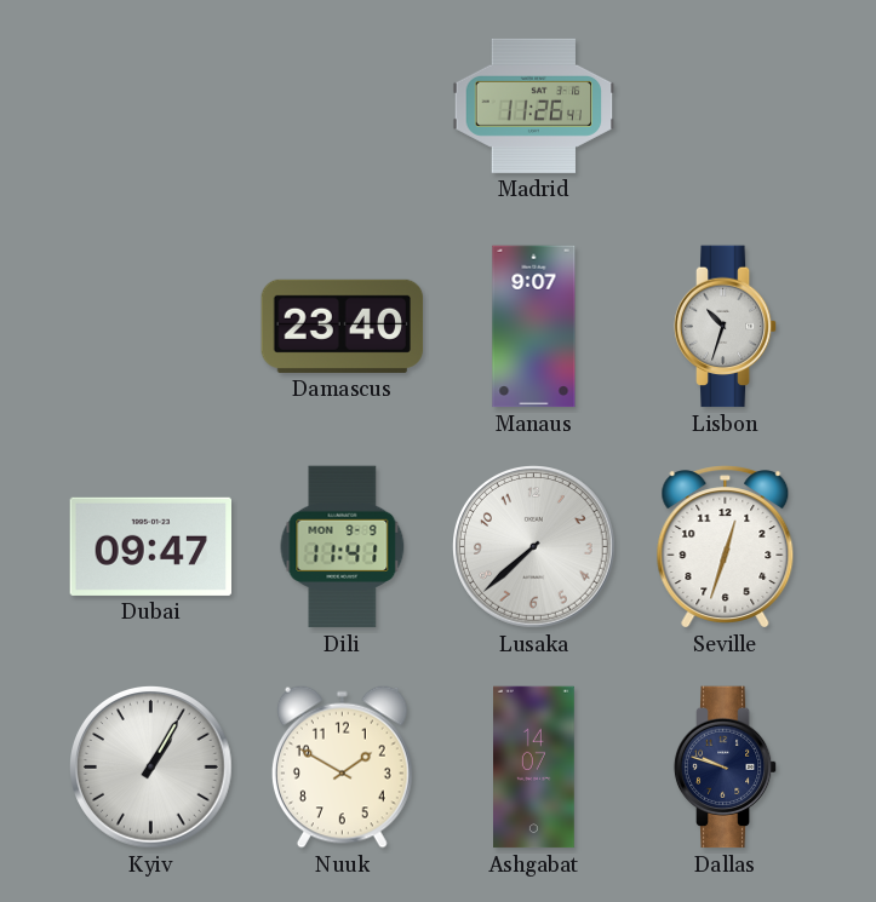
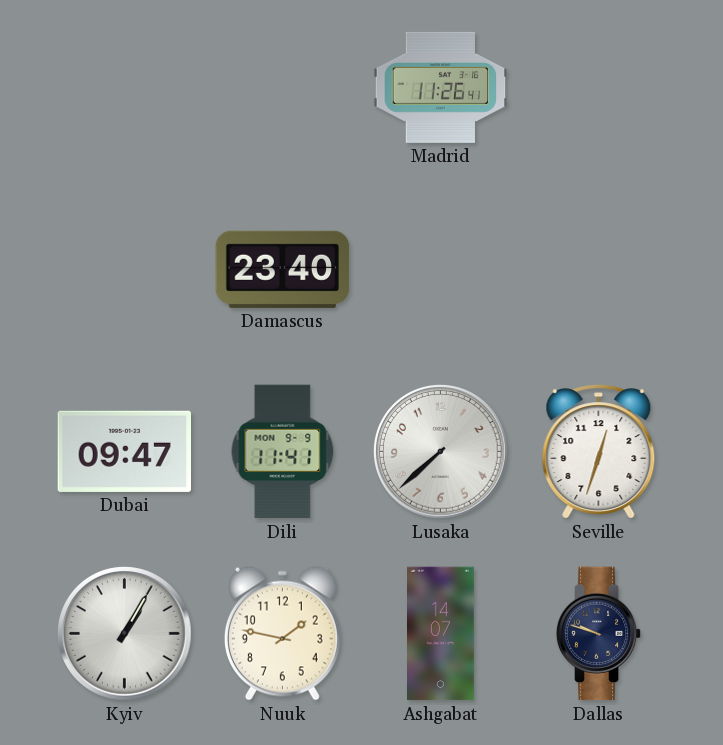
Manaus: 9:07 -> none (534, 327)
Lisbon: 10:33 -> none (726, 327)
Nuuk: 1:50 -> 1:47 (282, 633)
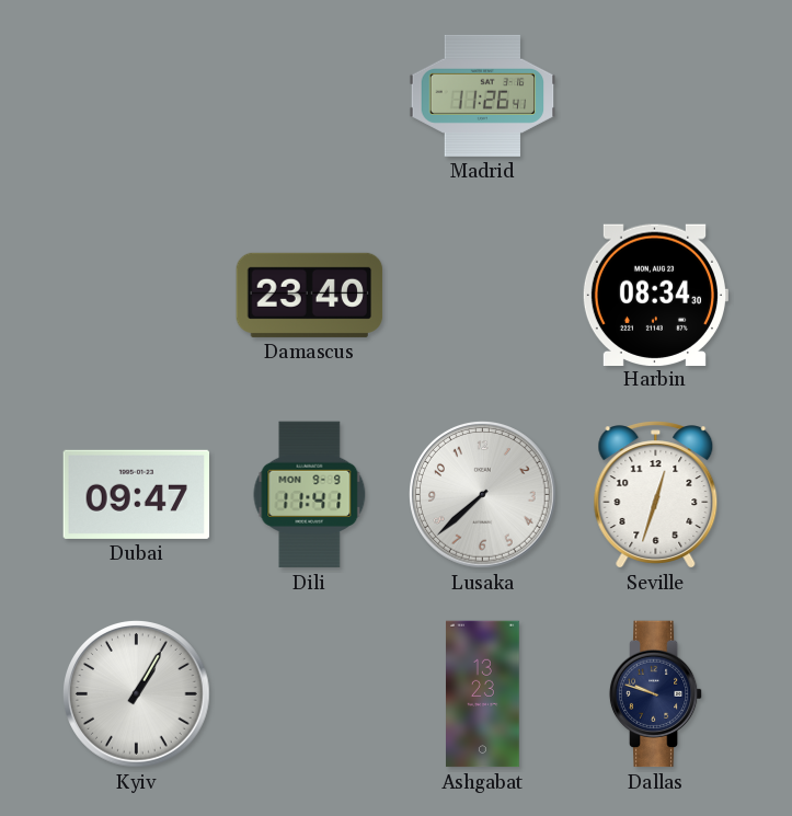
Harbin: none -> 08:34 (654, 295)
Nuuk: 1:47 -> none (282, 633)
Ashgabat: 14:07 -> 13:23 (483, 694)
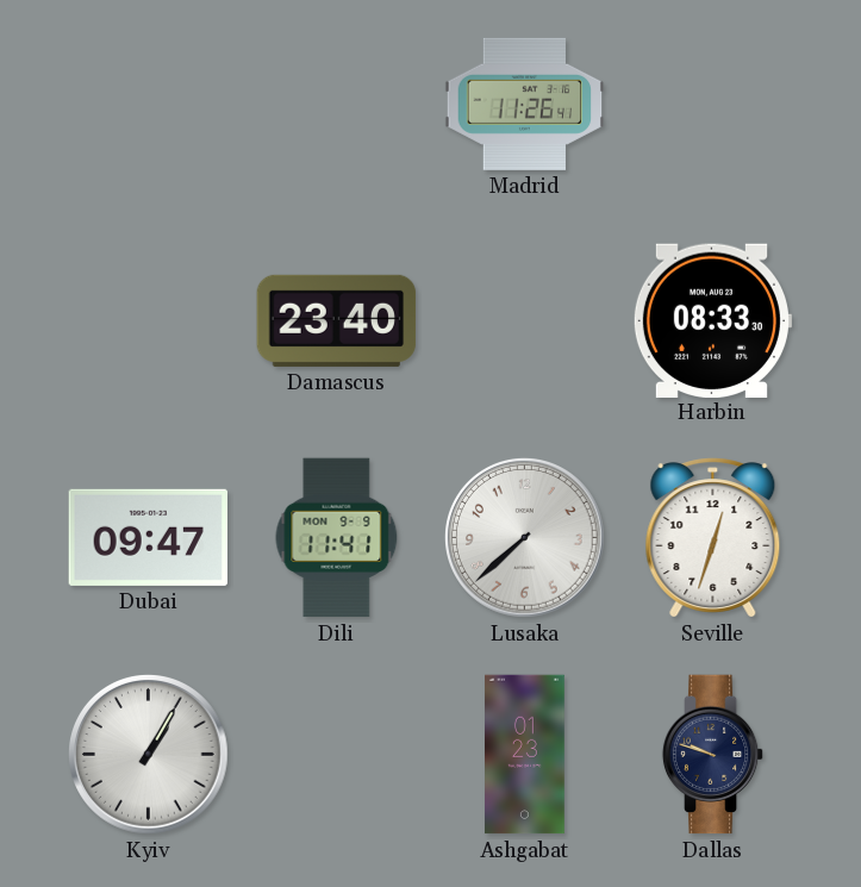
Harbin: 08:34 -> 08:33 (711, 320)
Ashgabat: 13:23 -> 01:23 (525, 755)
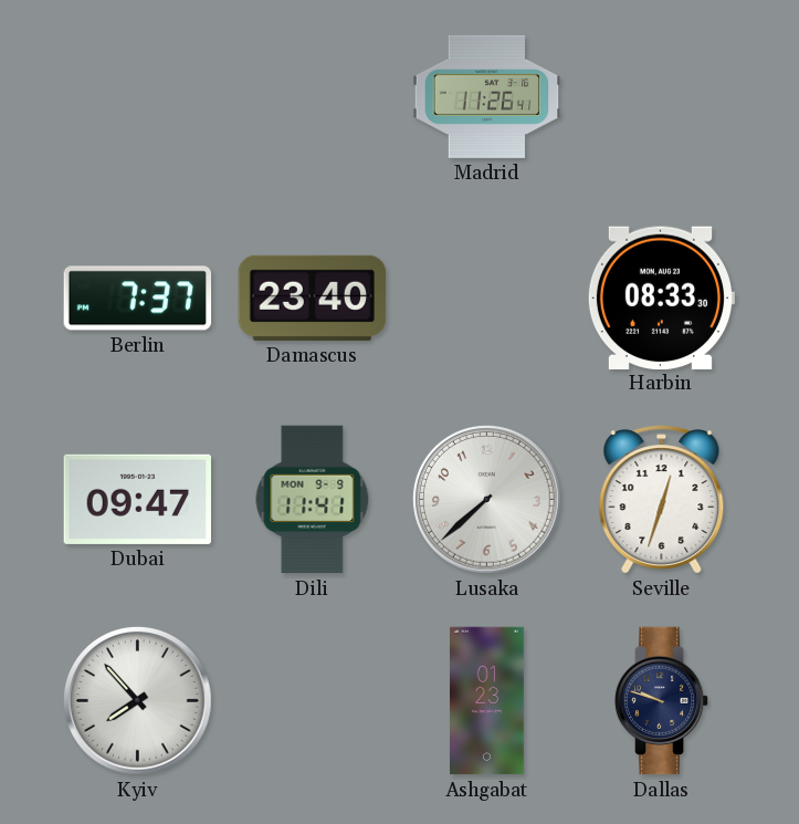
Berlin: none -> 7:37 (138, 299)
Kyiv: 1:05 -> 7:53 (138, 701)
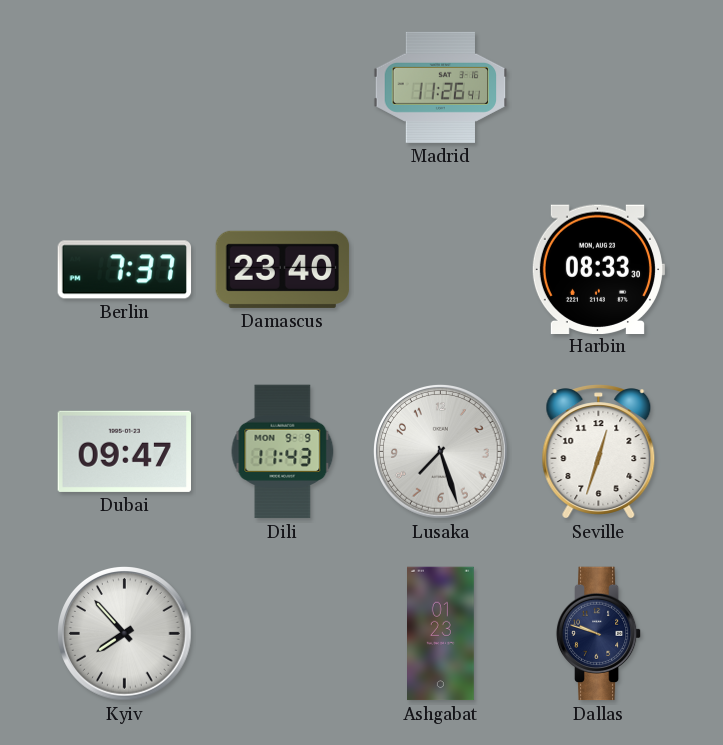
Dili: 11:41 -> 11:43 (283, 452)
Lusaka: 7:38 -> 7:27 (441, 452)
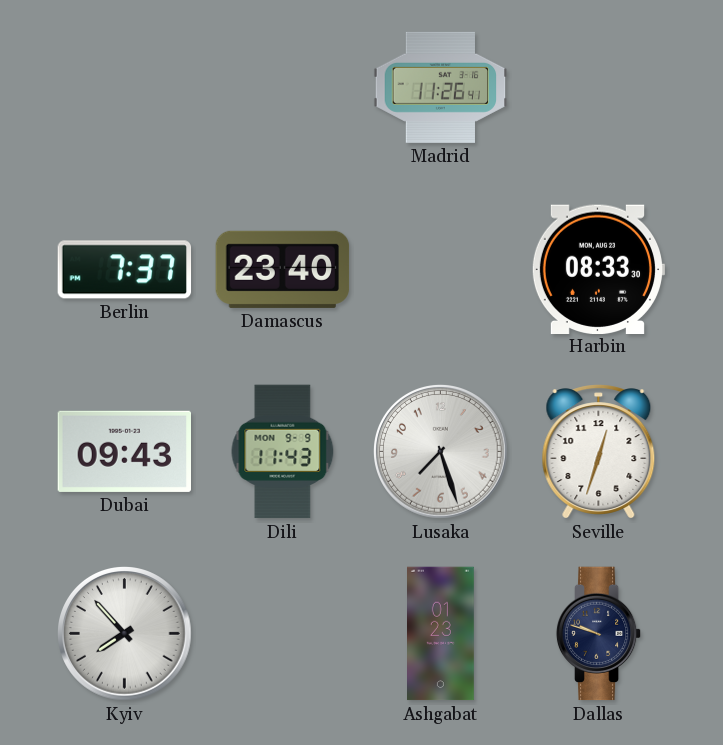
Dubai: 09:47 -> 09:43 (124, 451)
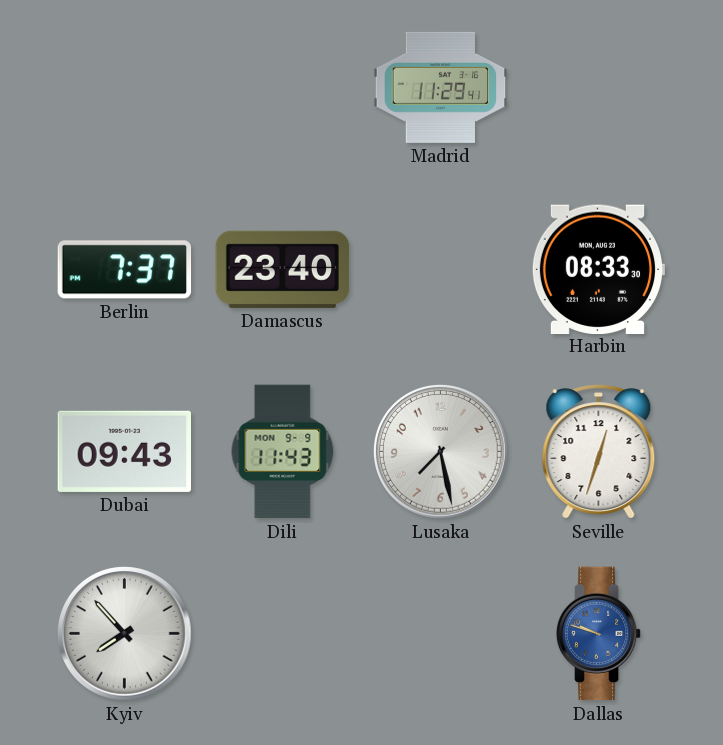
Madrid: 11:26 -> 11:29 (441, 87)
Lusaka: 7:27 -> 7:28 (441, 452)
Ashgabat: 01:23 -> none (441, 634)
Dallas dial: navy -> blue (599, 634)
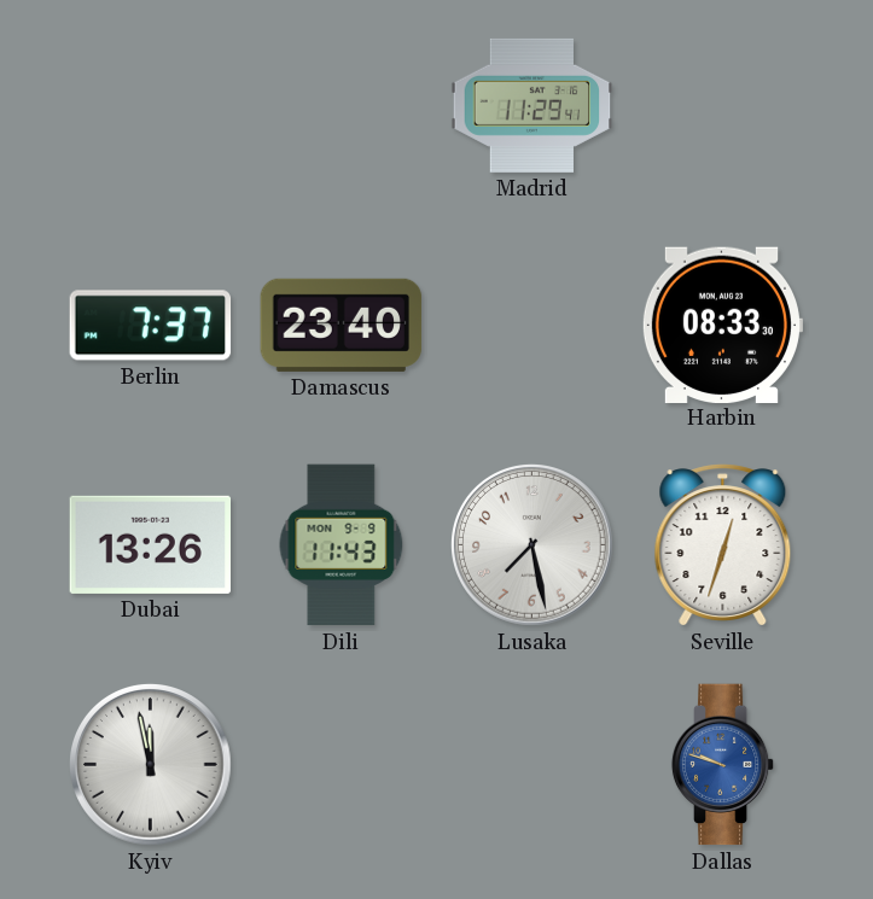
Dubai: 09:43 -> 13:26 (150, 544)
Kyiv: 7:53 -> 11:58 (151, 765)
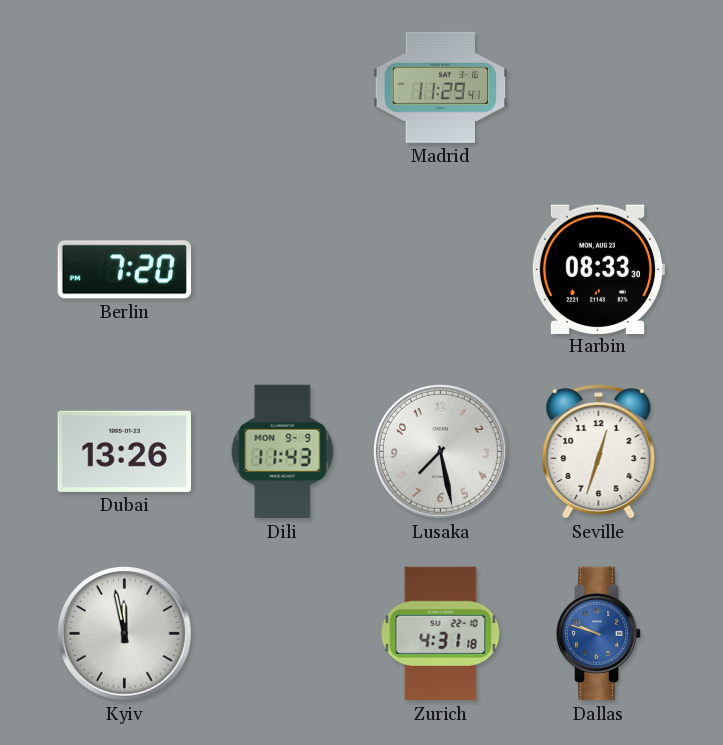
Berlin: 7:37 -> 7:20 (125, 270)
Damascus: 23:40 -> none (342, 325)
Zurich: none -> 4:31 (441, 634)
